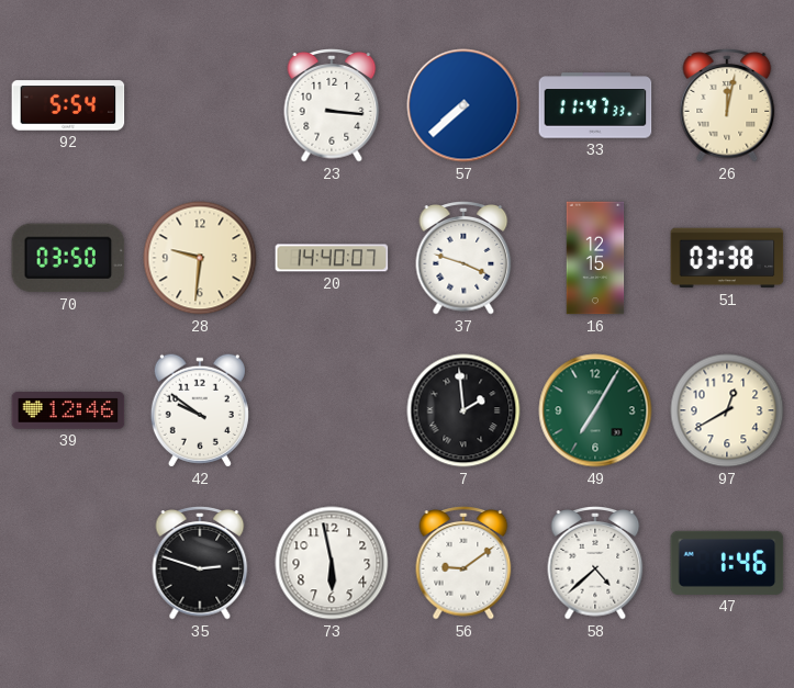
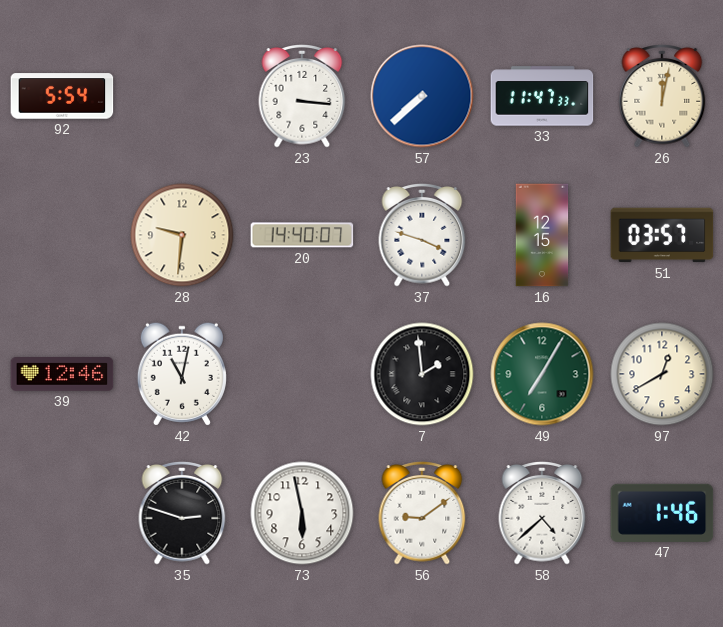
70: 03:50 -> none (68, 258)
51: 03:38 -> 03:57 (662, 235)
42: 9:51 -> 11:02 (182, 374)
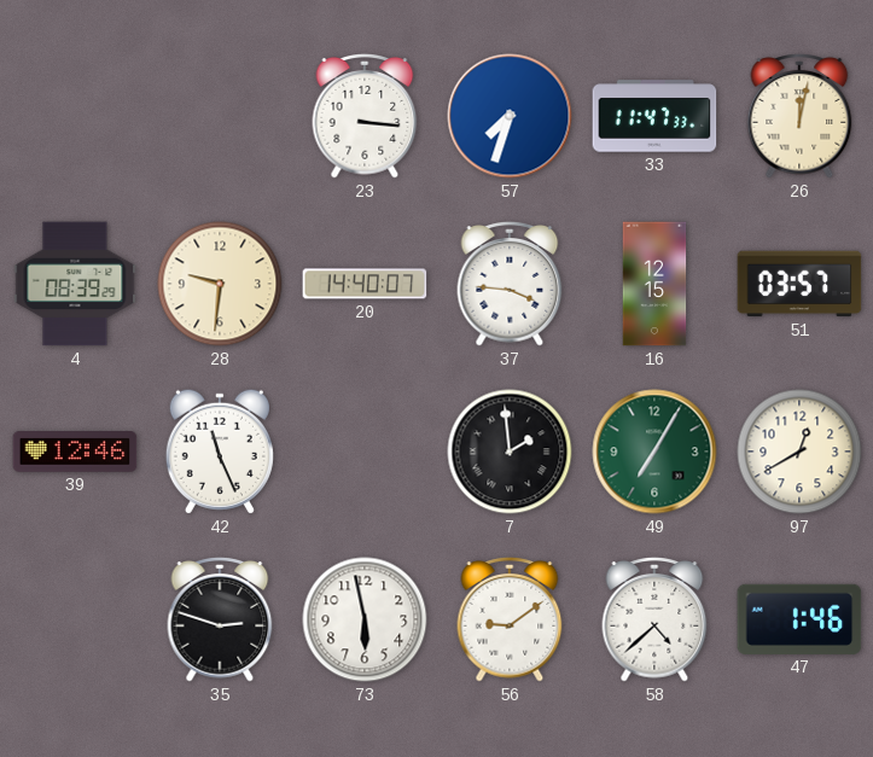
92: 5:54 -> none (62, 96)
57: 7:38 -> 7:33 (510, 116)
4: none -> 08:39 (75, 284)
37: 3:48 -> 3:46 (510, 285)
42: 11:02 -> 11:26 (220, 452)
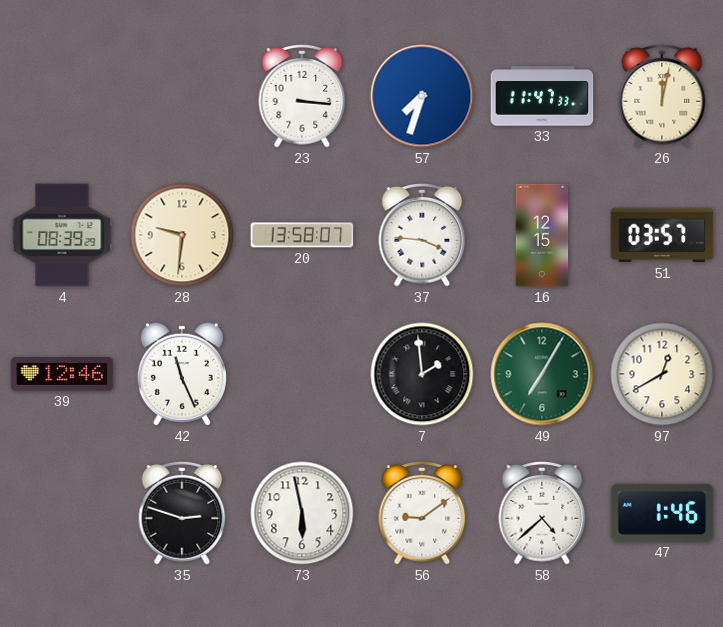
20: 14:40 -> 13:58 (302, 235)
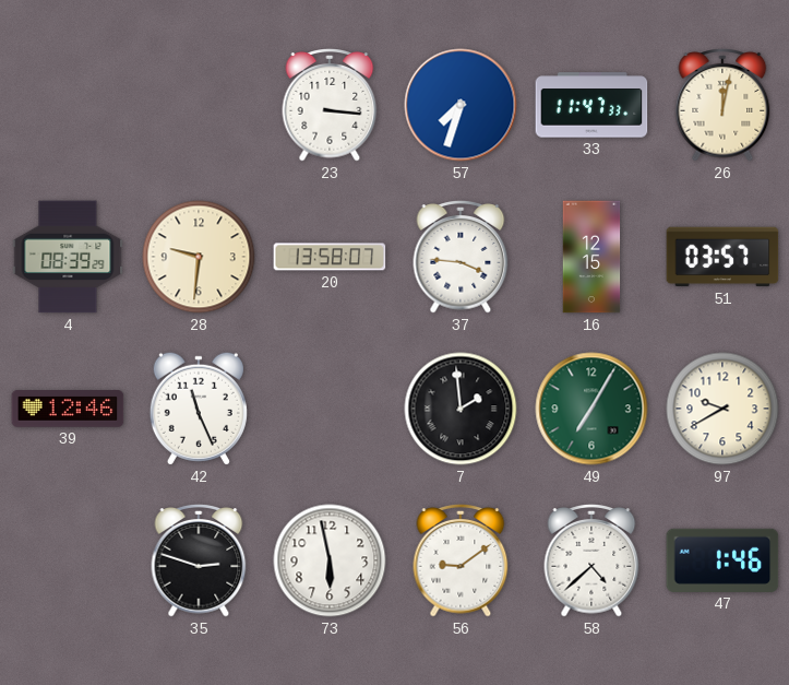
97: 12:40 -> 9:40 (722, 409)
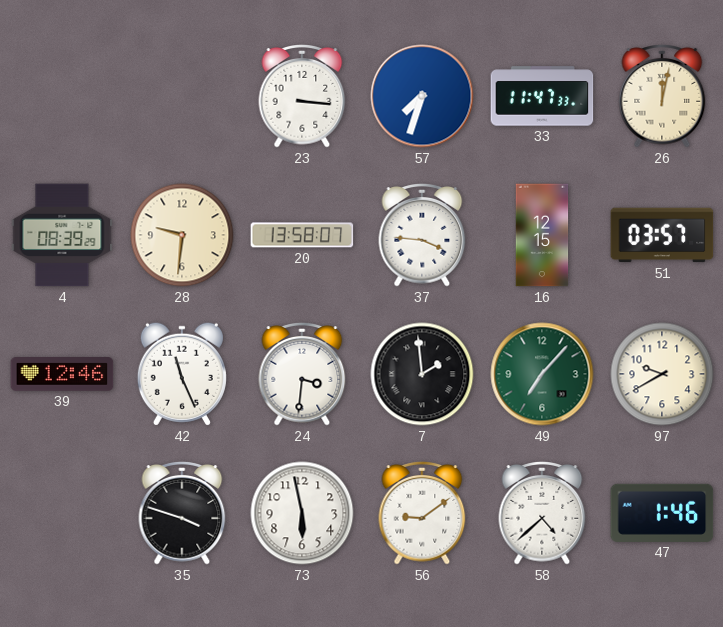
24: none -> 3:31 (302, 375)
49: 7:05 -> 7:07 (542, 374)
35: 2:48 -> 3:48 (182, 514)
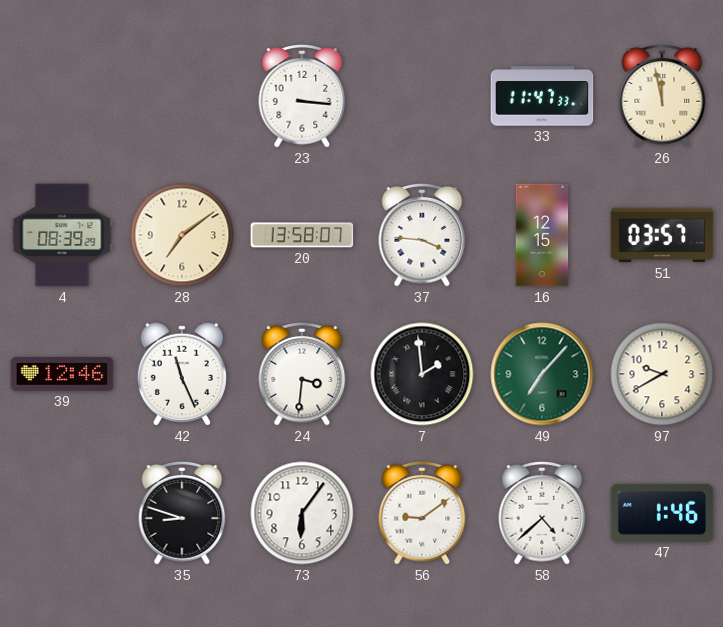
57: 7:33 -> none (422, 96)
26: 12:02 -> 11:58 (662, 97)
28: 9:31 -> 7:09 (182, 235)
35: 3:48 -> 8:48 (182, 514)
73: 5:58 -> 6:06 (302, 513)
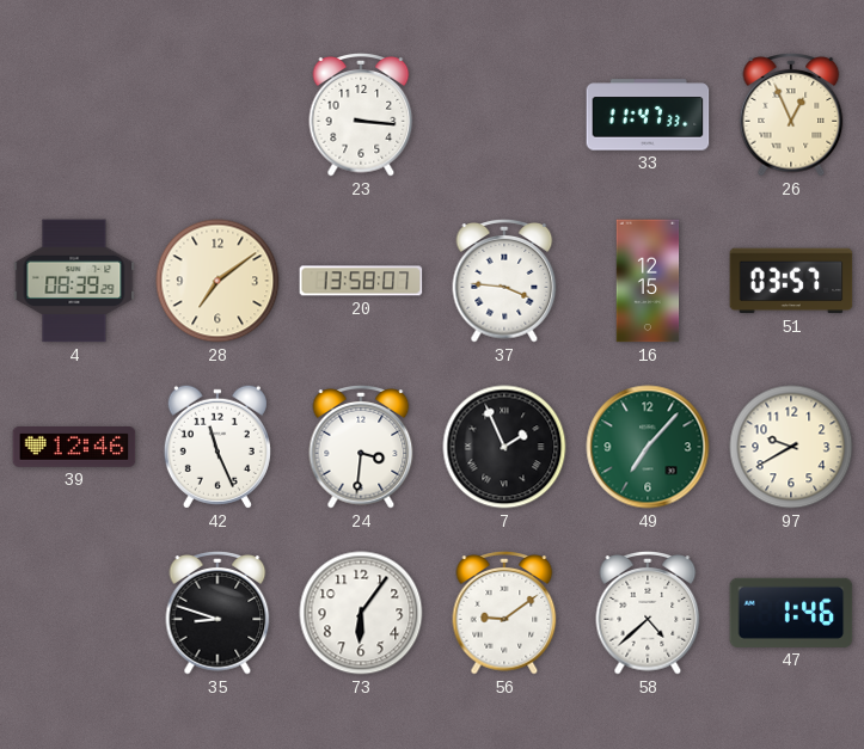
26: 11:58 -> 12:56 (791, 116)
7: 1:59 -> 1:56 (504, 447)
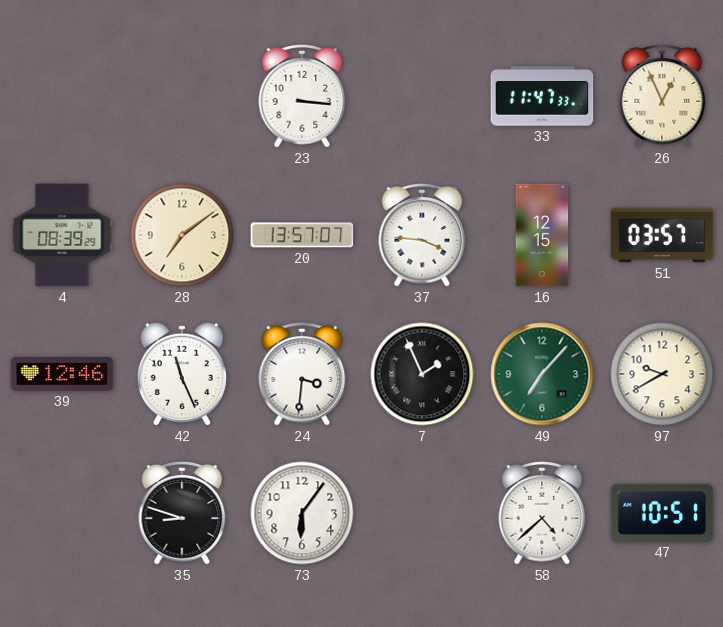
20: 13:58 -> 13:57 (302, 235)
56: 9:09 -> none (504, 614)
47: 1:46 -> 10:51 (662, 513)
